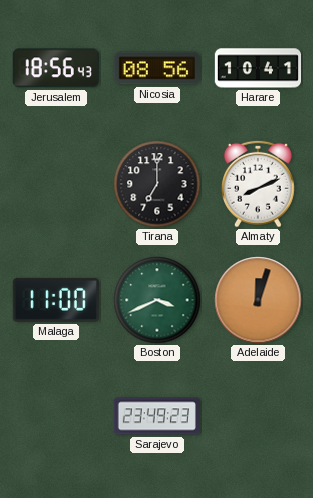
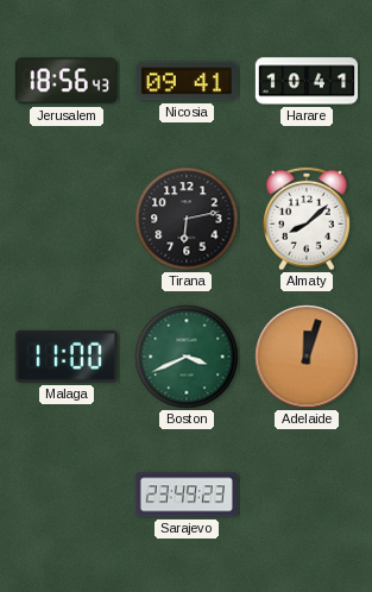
Nicosia: 08:56 -> 09:41 (187, 81)
Tirana: 7:00 -> 6:13 (187, 219)
Almaty: 8:11 -> 8:08 (308, 219)
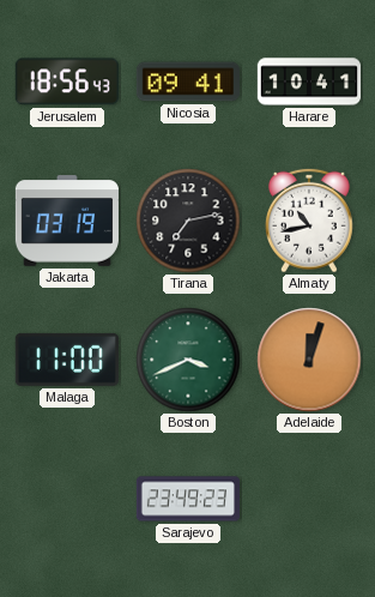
Jakarta: none -> 03:19 (67, 221)
Tirana: 6:13 -> 7:13 (188, 221)
Almaty: 8:08 -> 10:43 (310, 221)
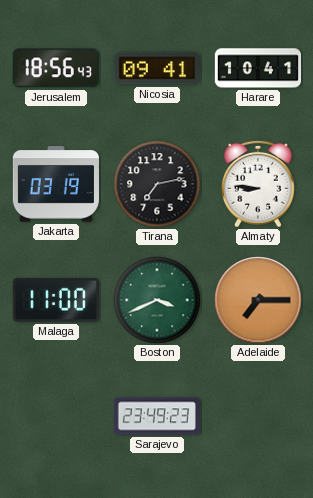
Almaty: 10:43 -> 8:46 (259, 184)
Adelaide: 12:03 -> 7:15 (258, 300)
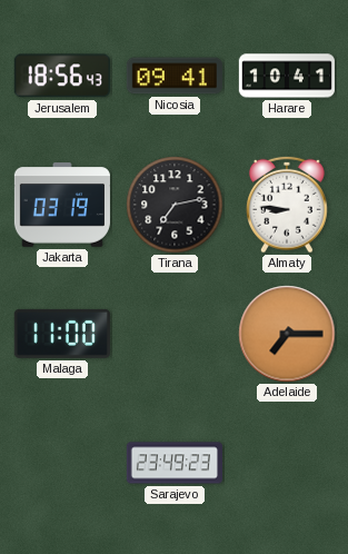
Boston: 3:41 -> none (157, 300)
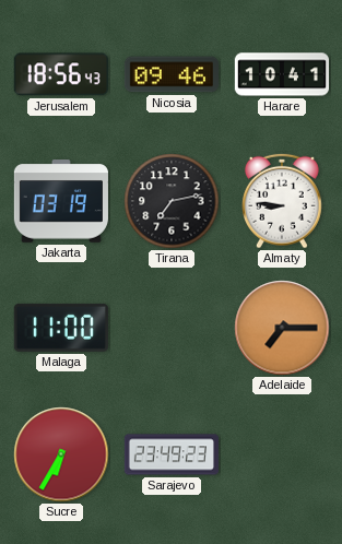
Nicosia: 09:41 -> 09:46 (172, 74)
Sucre: none -> 6:35 (61, 454)
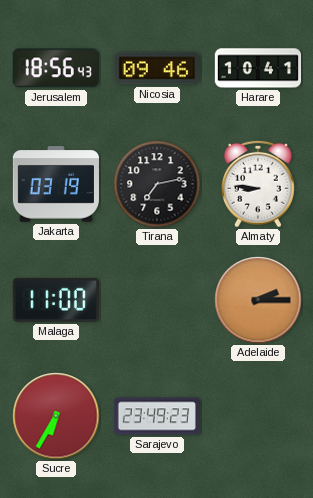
Adelaide: 7:15 -> 2:15 (258, 300)
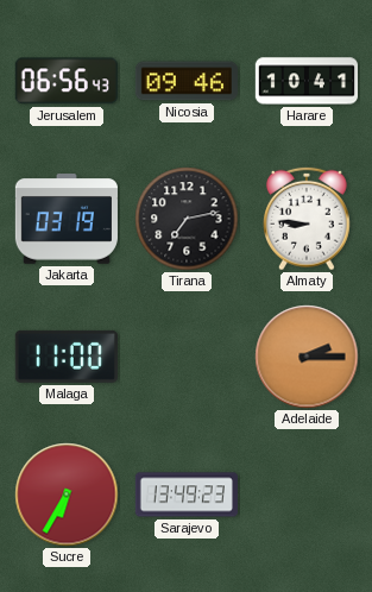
Jerusalem: 18:56 -> 06:56 (67, 81)
Sarajevo: 23:49 -> 13:49 (185, 495)
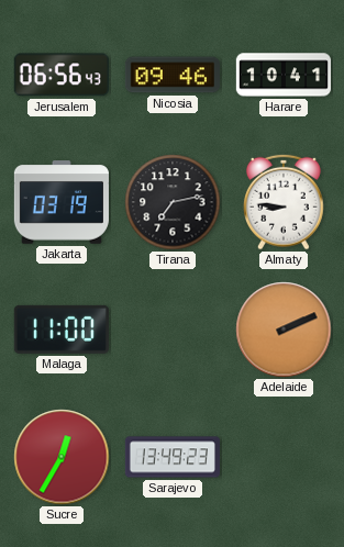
Adelaide: 2:15 -> 2:11 (284, 330)
Sucre: 6:35 -> 12:35 (62, 457)
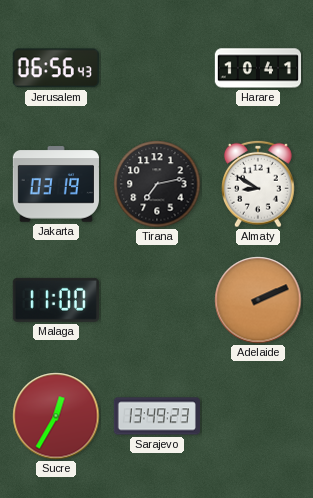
Nicosia: 09:46 -> none (173, 75)
Almaty: 8:46 -> 8:50 (259, 184)
